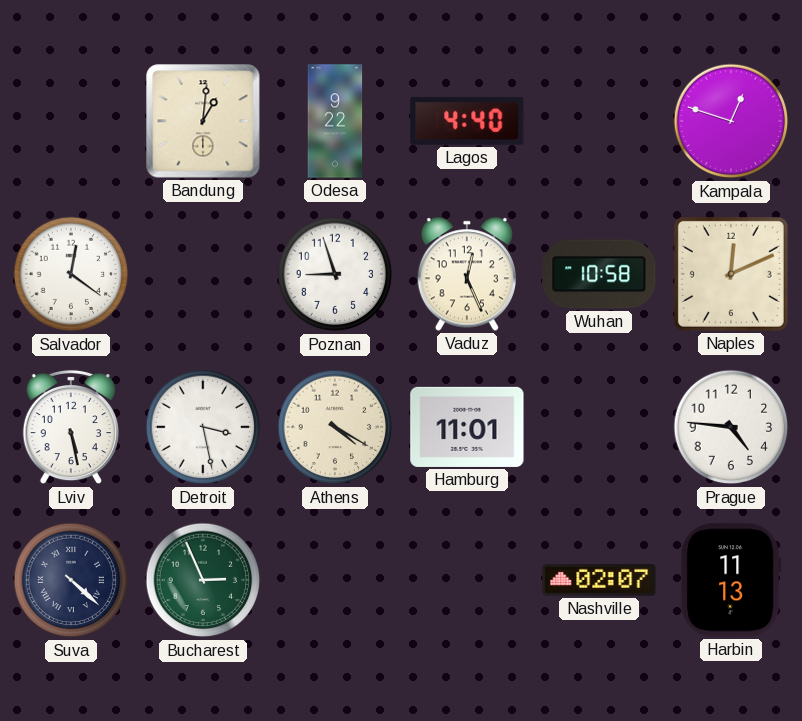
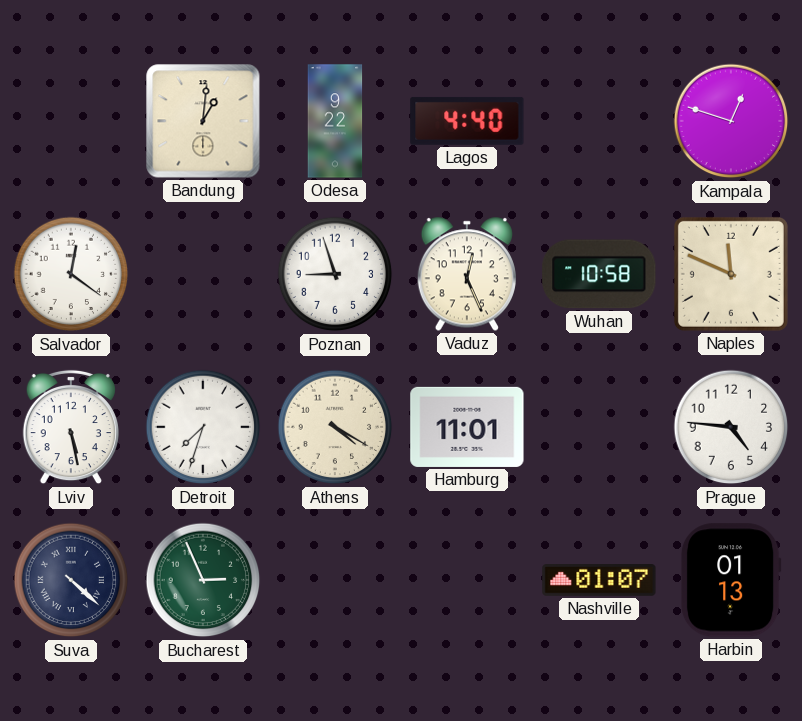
Naples: 12:11 -> 11:49 (731, 274)
Detroit: 3:28 -> 7:33 (203, 427)
Nashville: 02:07 -> 01:07 (599, 581)
Harbin: 11:13 -> 01:13 (731, 580)
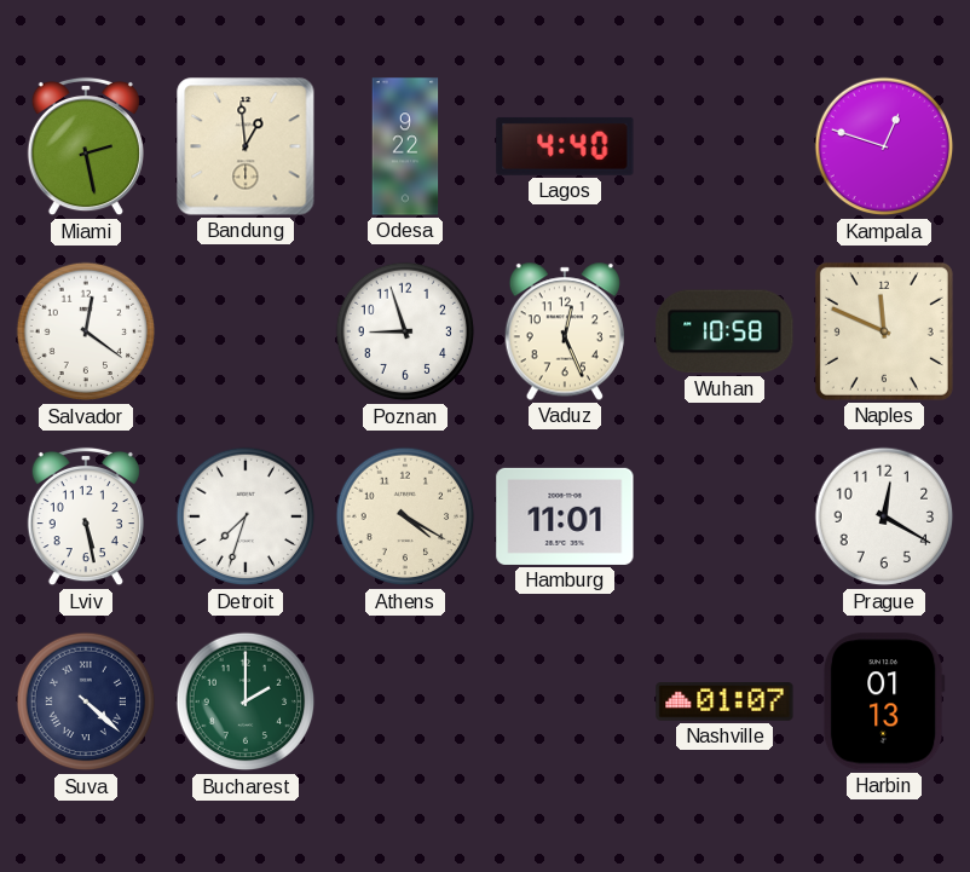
Miami: none -> 2:28 (86, 146)
Bandung: 1:01 -> 12:59 (246, 146)
Prague: 4:46 -> 12:20 (884, 516)
Bucharest: 2:56 -> 2:00 (246, 701)
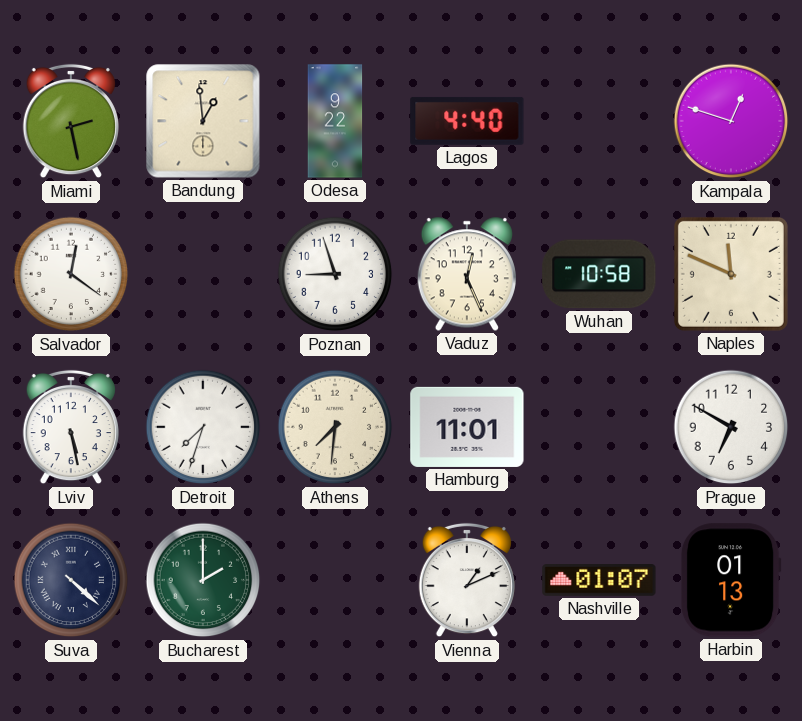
Athens: 4:20 -> 7:31 (335, 427)
Prague: 12:20 -> 6:50 (731, 427)
Vienna: none -> 1:11 (467, 580)
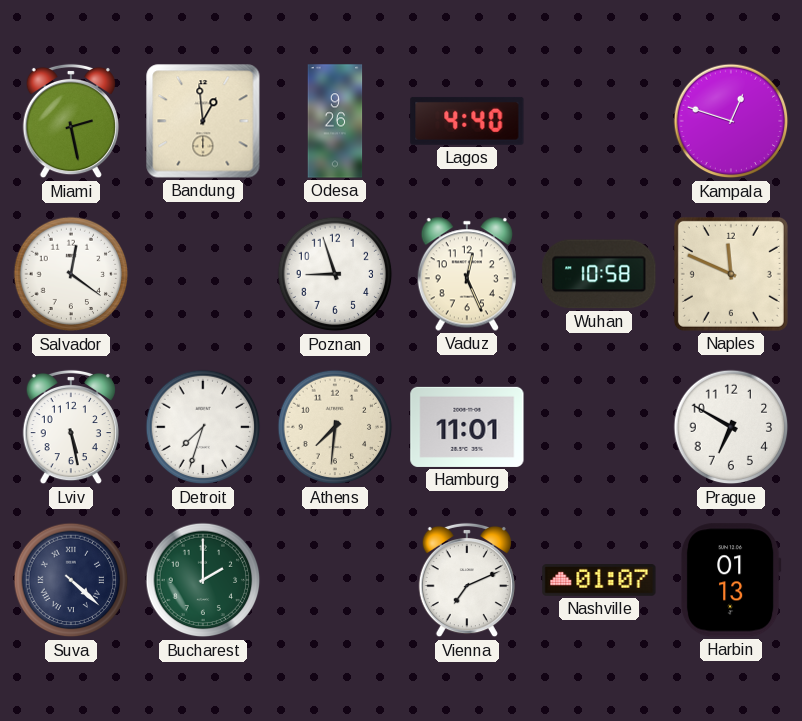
Odesa: 9:22 -> 9:26 (335, 121)
Vienna: 1:11 -> 7:11 (467, 580)
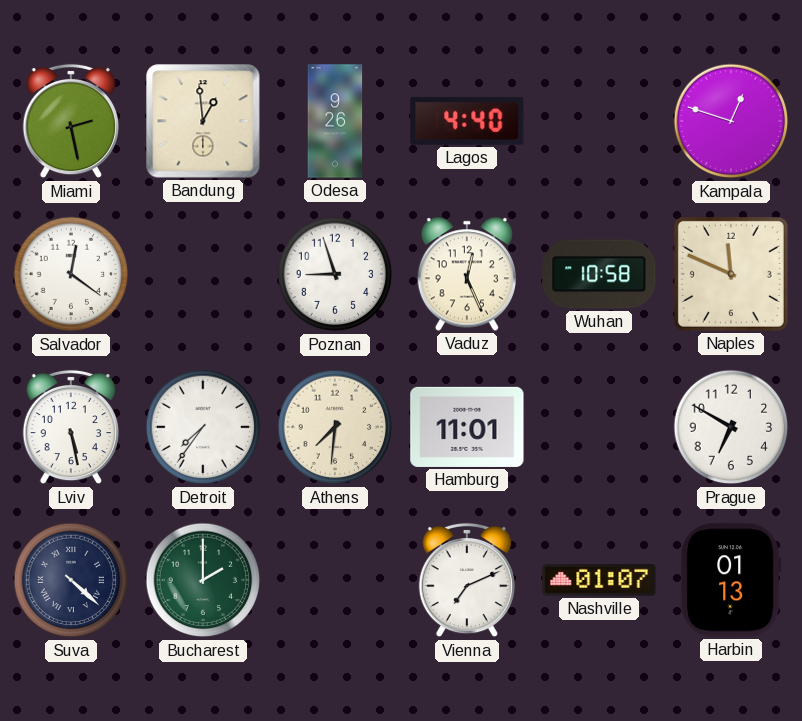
Detroit: 7:33 -> 7:36 (203, 427)
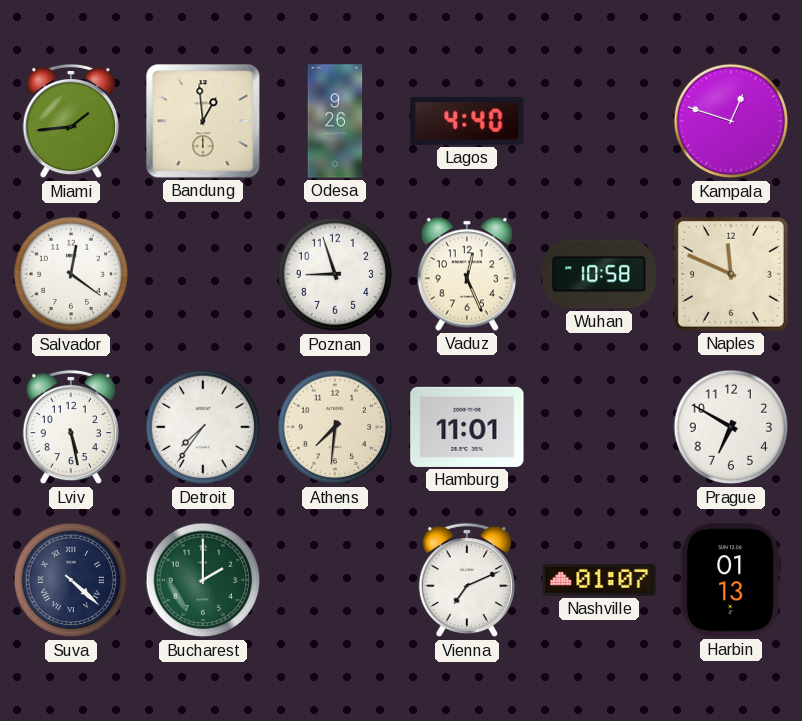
Miami: 2:28 -> 1:44 (71, 121)
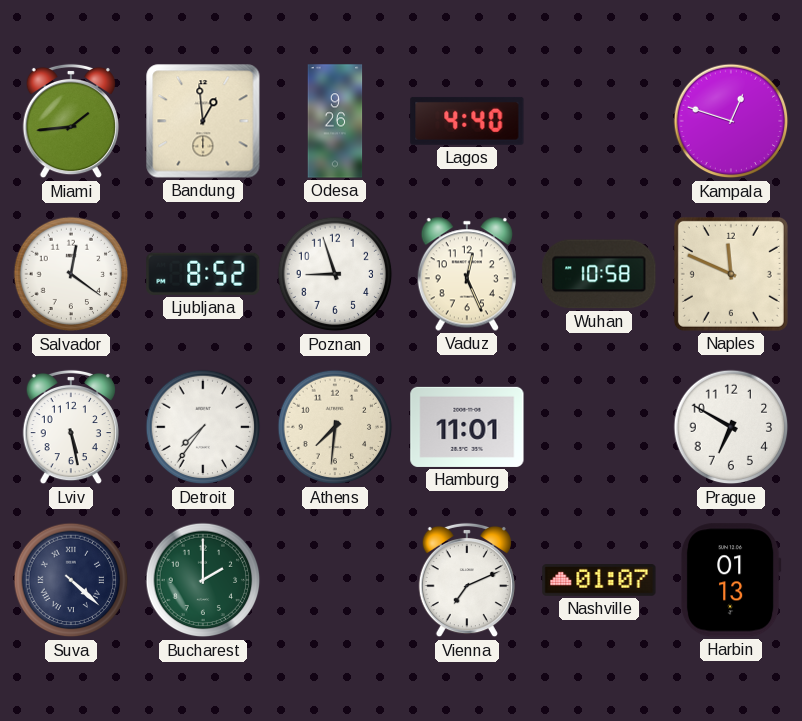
Ljubljana: none -> 8:52 (203, 274)
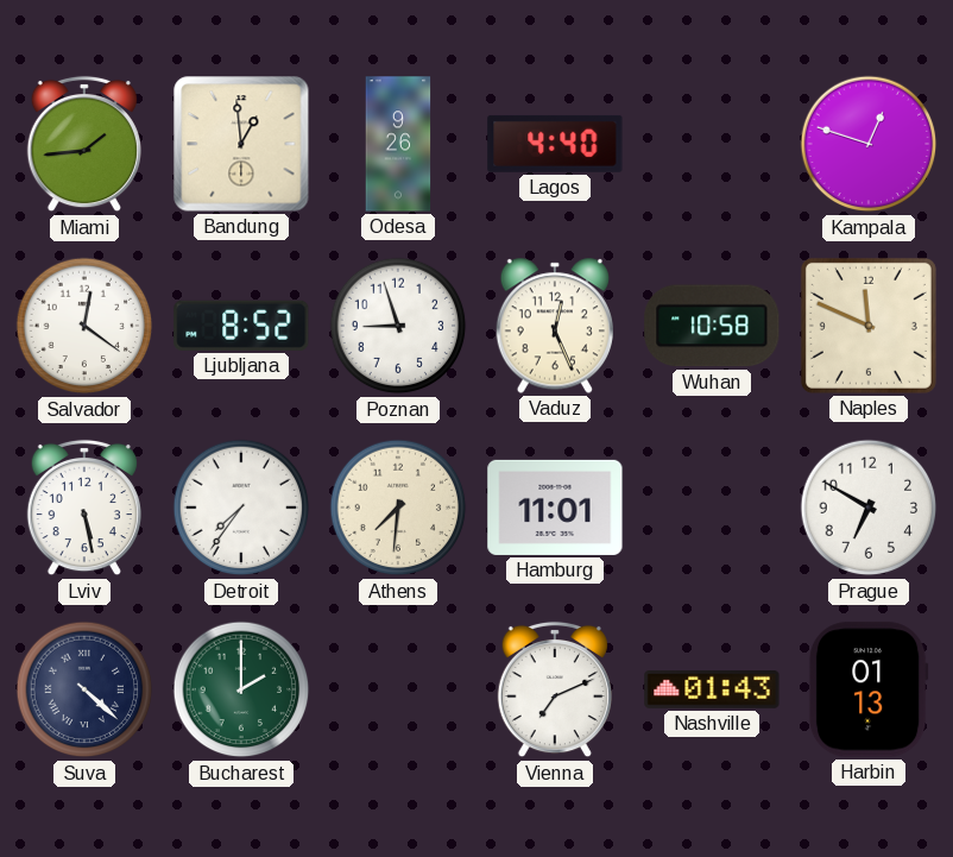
Nashville: 01:07 -> 01:43 (712, 691)
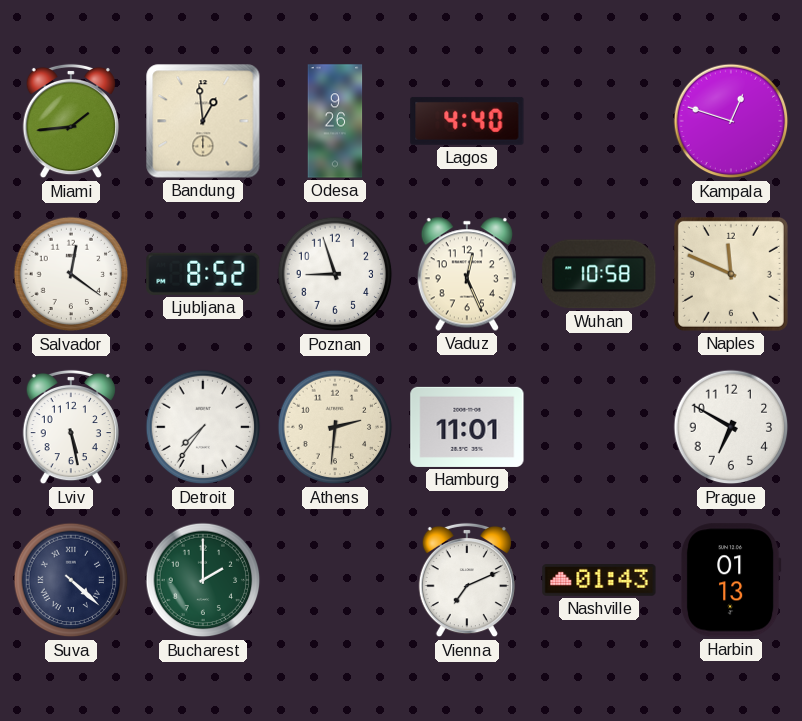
Athens: 7:31 -> 2:31 (335, 427)
